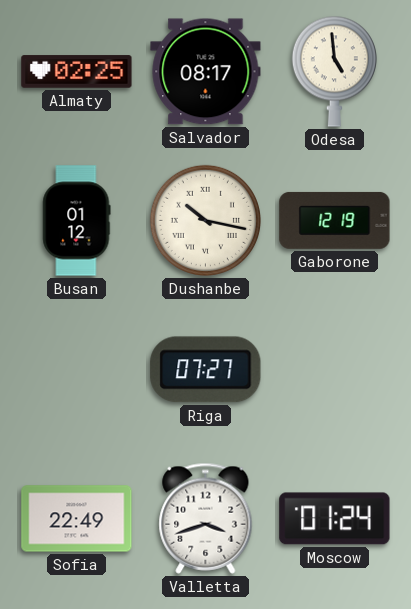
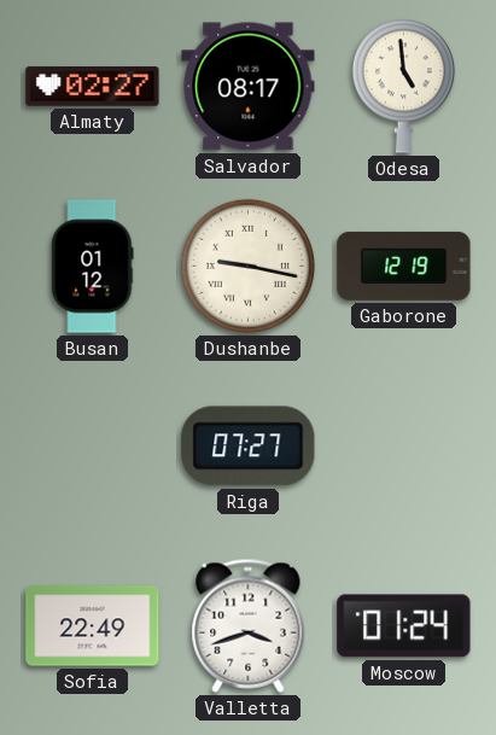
Almaty: 02:25 -> 02:27 (93, 87)
Dushanbe: 10:17 -> 9:17 (247, 266)
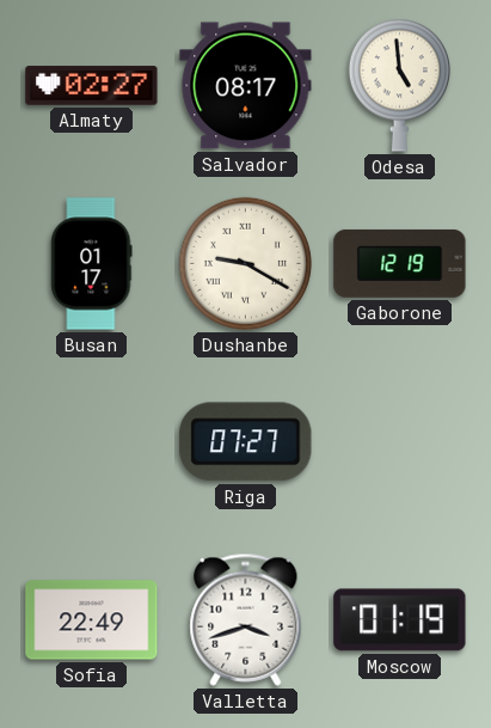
Busan: 01:12 -> 01:17 (92, 264)
Dushanbe: 9:17 -> 9:20 (245, 263)
Moscow: 01:24 -> 01:19 (400, 620)
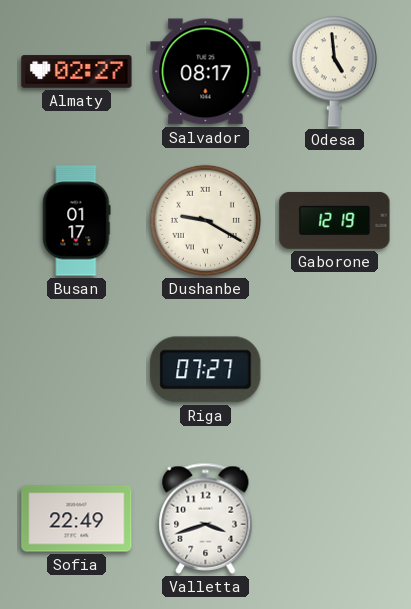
Moscow: 01:19 -> none (400, 620)
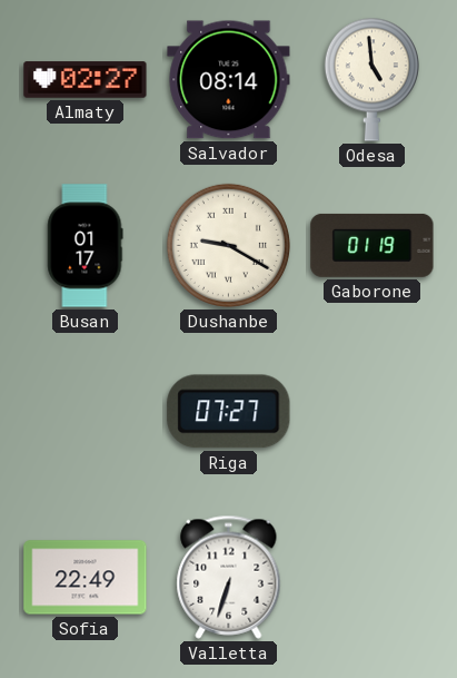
Salvador: 08:17 -> 08:14 (229, 80)
Gaborone: 12:19 -> 01:19 (372, 245)
Valletta: 3:42 -> 6:33 (229, 577)
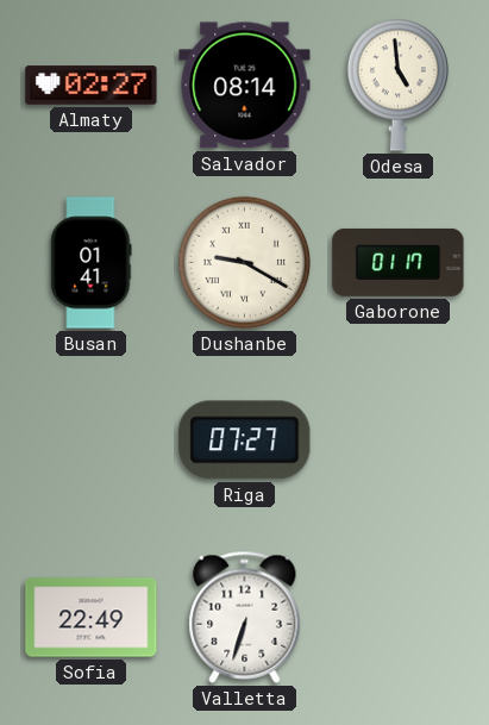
Busan: 01:17 -> 01:41 (92, 263)
Gaborone: 01:19 -> 01:17 (399, 262)
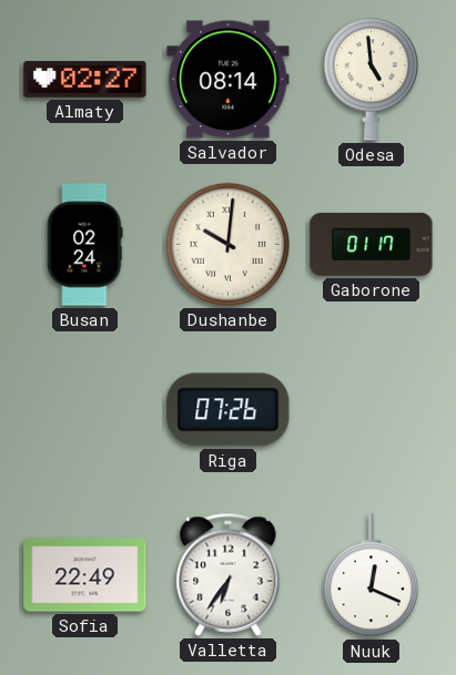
Busan: 01:41 -> 02:24 (85, 245)
Dushanbe: 9:20 -> 10:01 (227, 244)
Riga: 07:27 -> 07:26 (229, 410)
Valletta: 6:33 -> 6:36 (229, 574)
Nuuk: none -> 12:19 (371, 575)
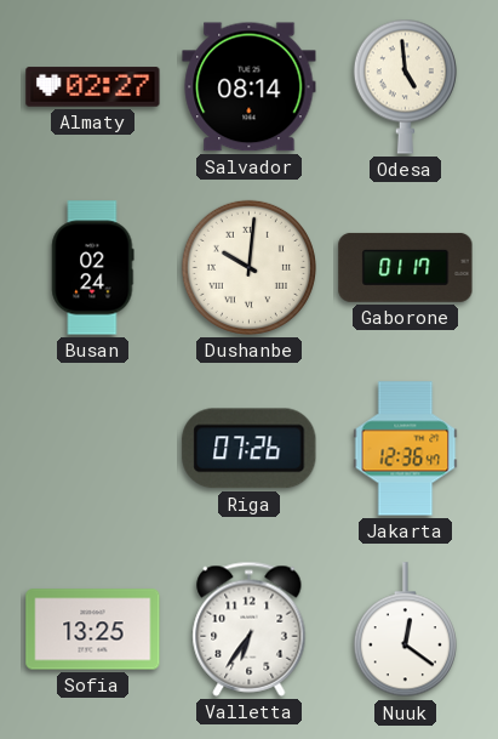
Jakarta: none -> 12:36 (406, 449)
Sofia: 22:49 -> 13:25 (93, 630)
Nuuk: 12:19 -> 12:21 (405, 630)
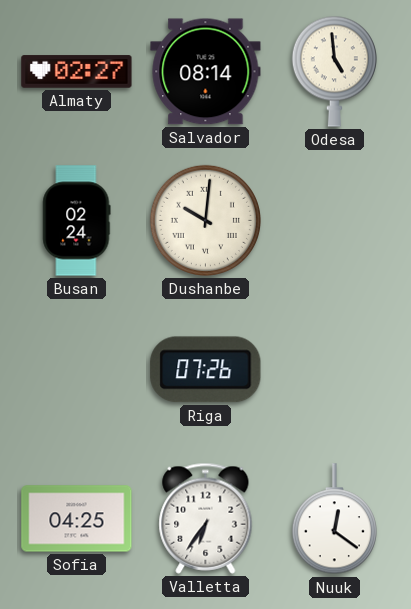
Gaborone: 01:17 -> none (406, 267)
Jakarta: 12:36 -> none (406, 449)
Sofia: 13:25 -> 04:25 (77, 519)
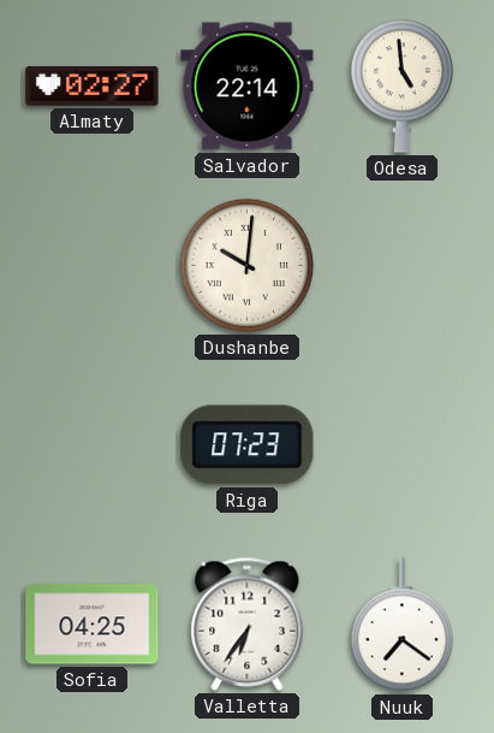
Salvador: 08:14 -> 22:14 (248, 87)
Busan: 02:24 -> none (77, 221)
Riga: 07:26 -> 07:23 (248, 445)
Nuuk: 12:21 -> 7:21 (401, 625)
